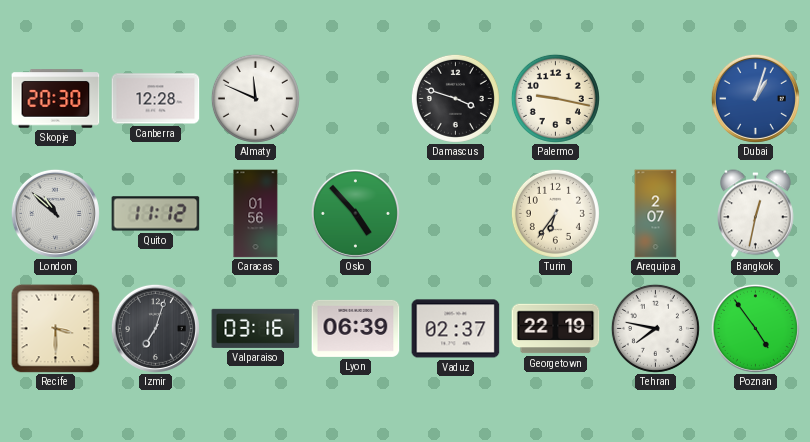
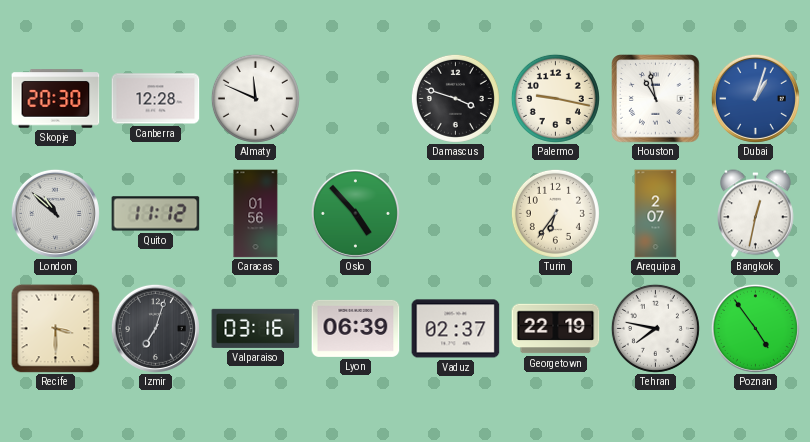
Houston: none -> 10:58 (656, 99)
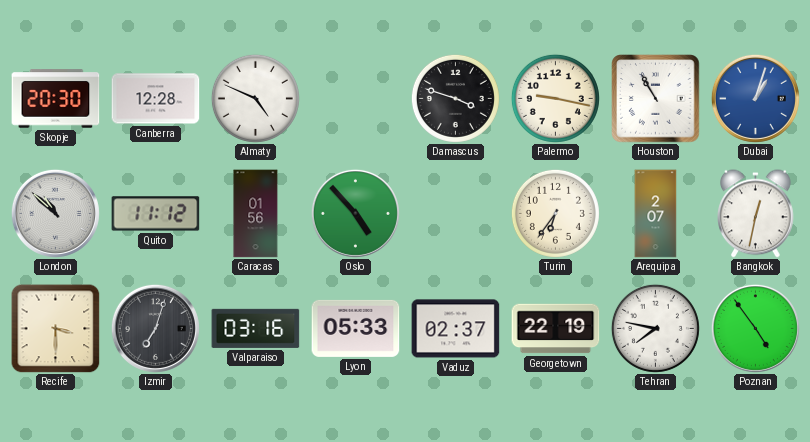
Almaty: 11:49 -> 4:49 (255, 98)
Houston: 10:58 -> 10:55 (656, 99)
Lyon: 06:39 -> 05:33 (356, 328)
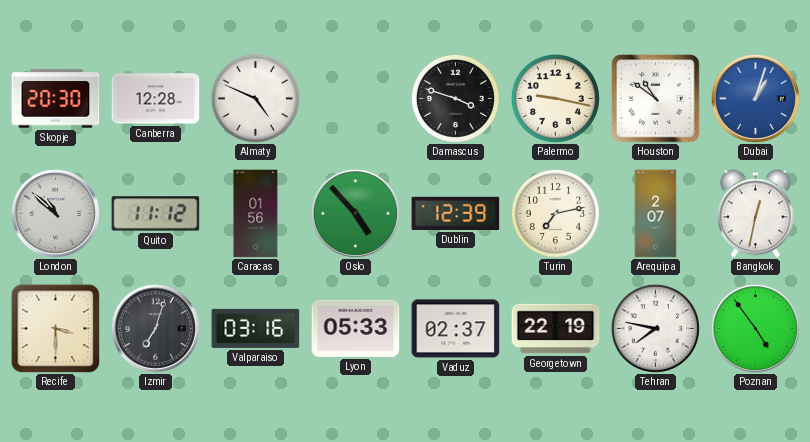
Houston: 10:55 -> 10:51 (656, 99)
Dublin: none -> 12:39 (456, 213)
Turin: 6:36 -> 7:13 (555, 213)
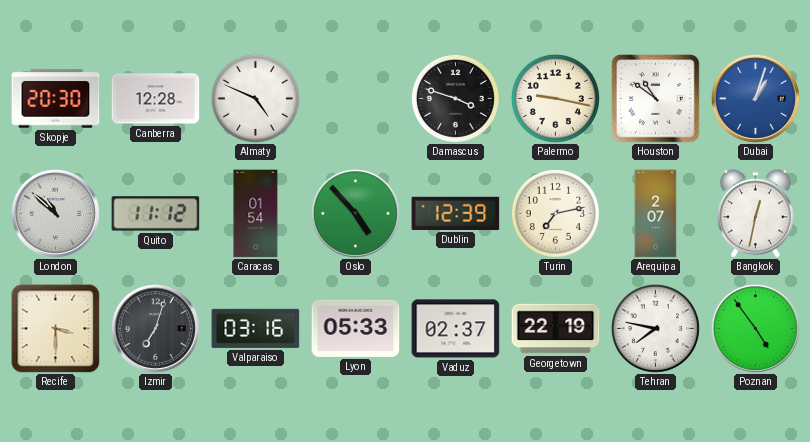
Caracas: 01:56 -> 01:54 (256, 214)
